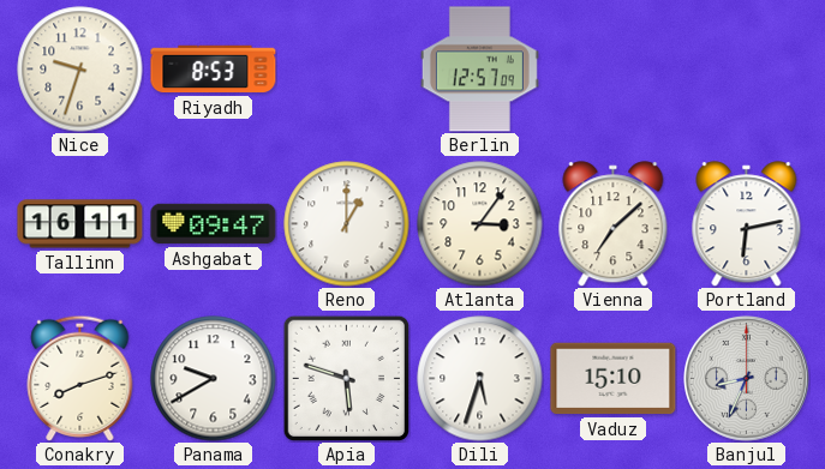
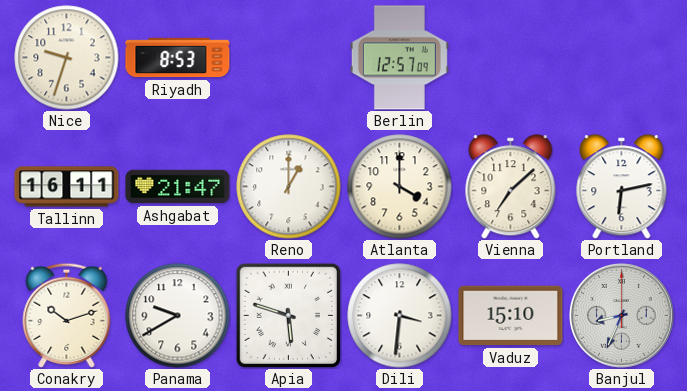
Ashgabat: 09:47 -> 21:47 (178, 187)
Atlanta: 3:06 -> 4:00 (400, 187)
Conakry: 8:12 -> 10:12 (67, 315)
Dili: 5:33 -> 3:31 (400, 316)
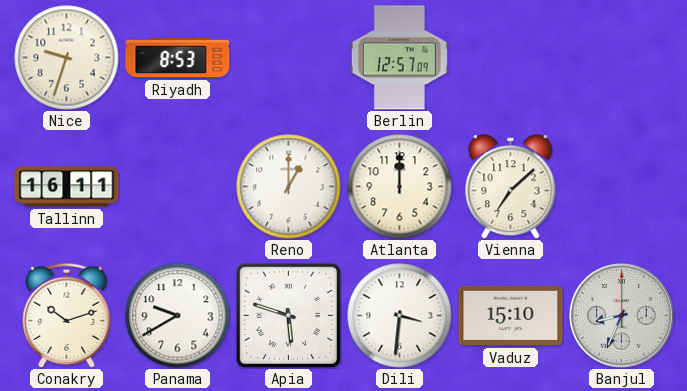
Ashgabat: 21:47 -> none (178, 187)
Atlanta: 4:00 -> 12:00 (400, 187)
Portland: 6:13 -> none (622, 187)
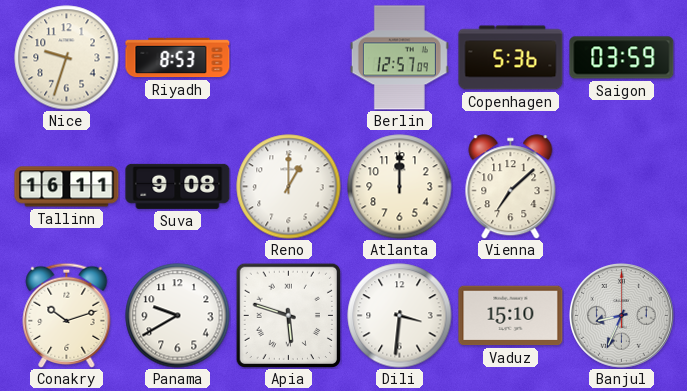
Copenhagen: none -> 5:36 (511, 58)
Saigon: none -> 03:59 (622, 58)
Suva: none -> 9:08 (178, 186)
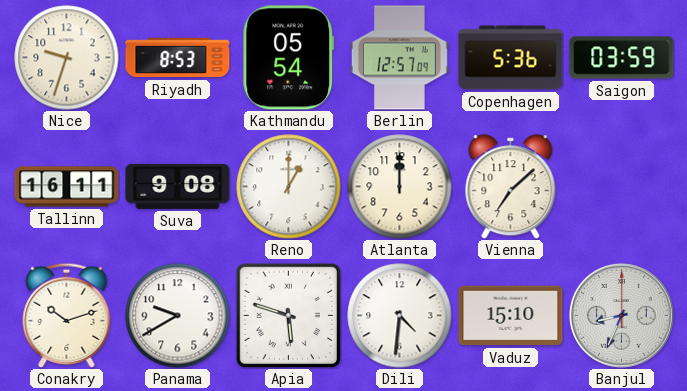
Kathmandu: none -> 05:54 (289, 58)
Dili: 3:31 -> 4:31 (400, 316)
